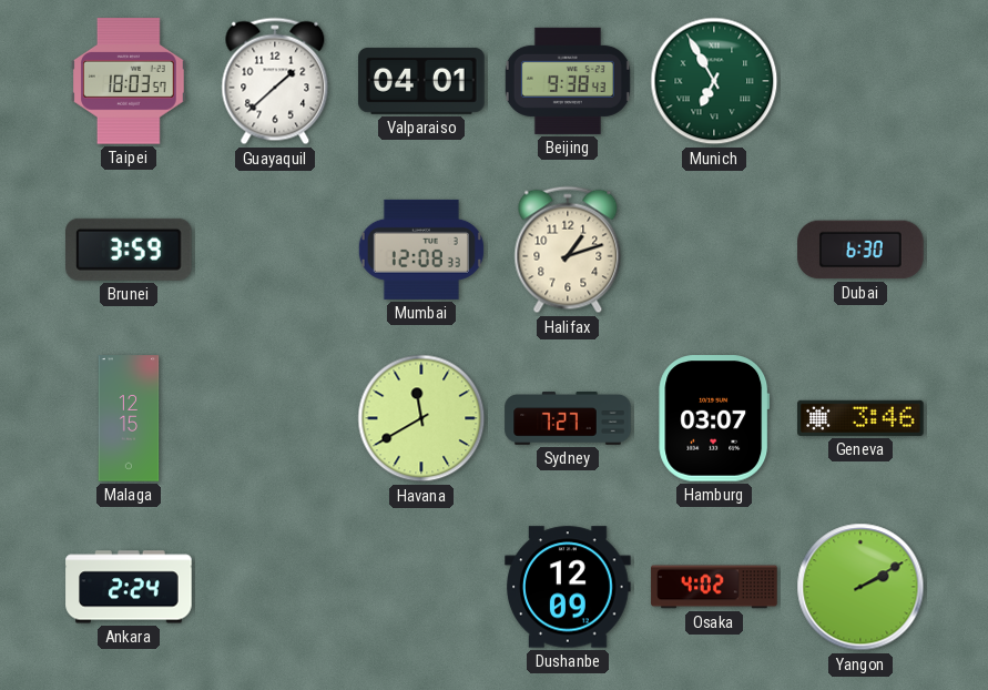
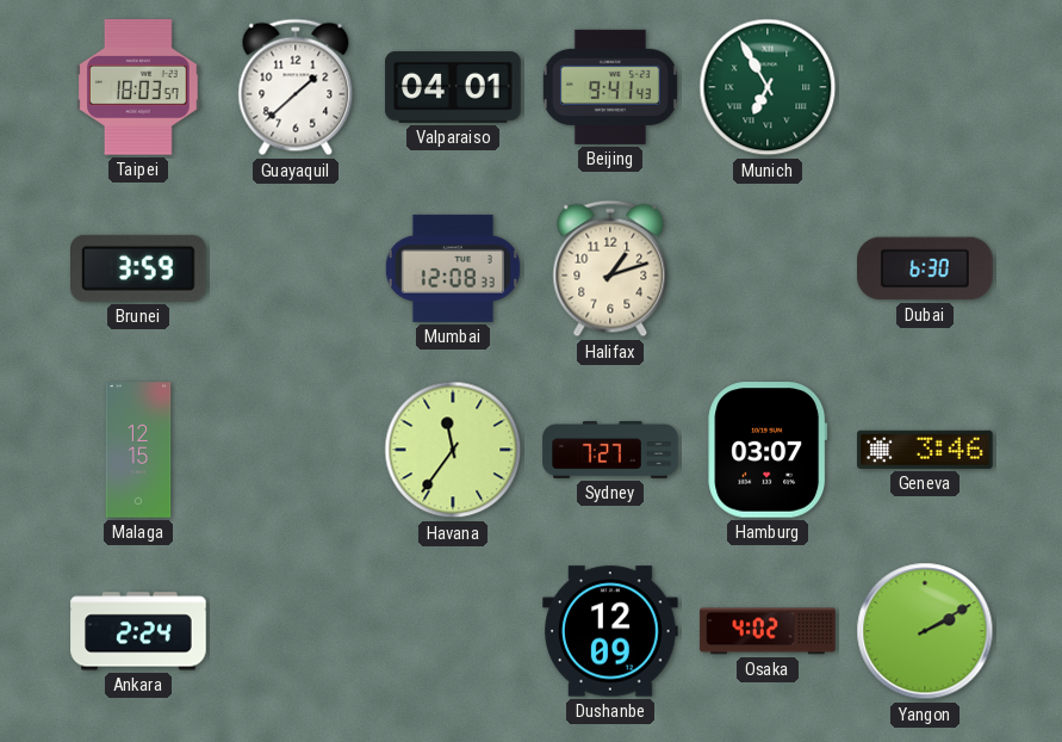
Beijing: 9:38 -> 9:41 (610, 87)
Havana: 11:40 -> 11:36 (453, 450)
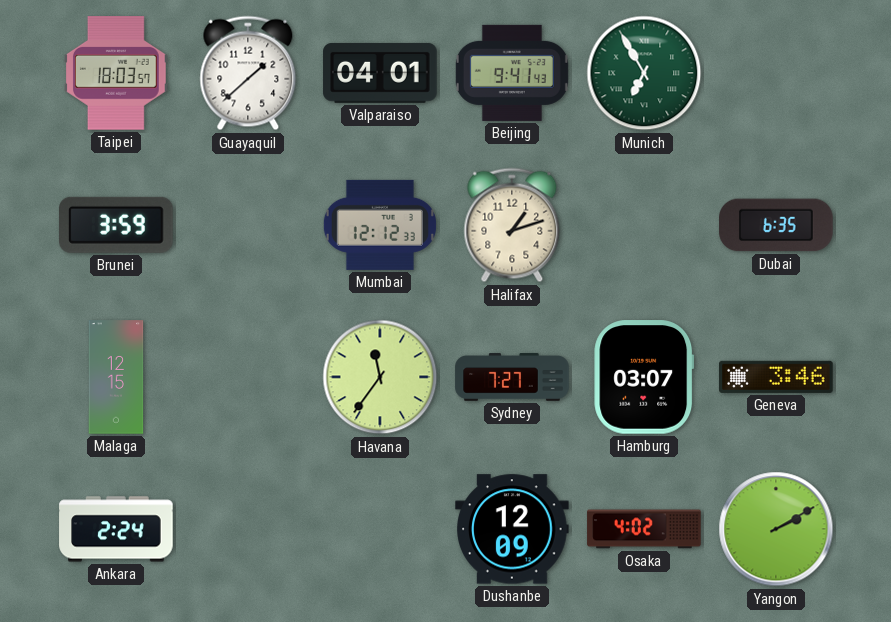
Mumbai: 12:08 -> 12:12 (380, 225)
Dubai: 6:30 -> 6:35 (776, 225)
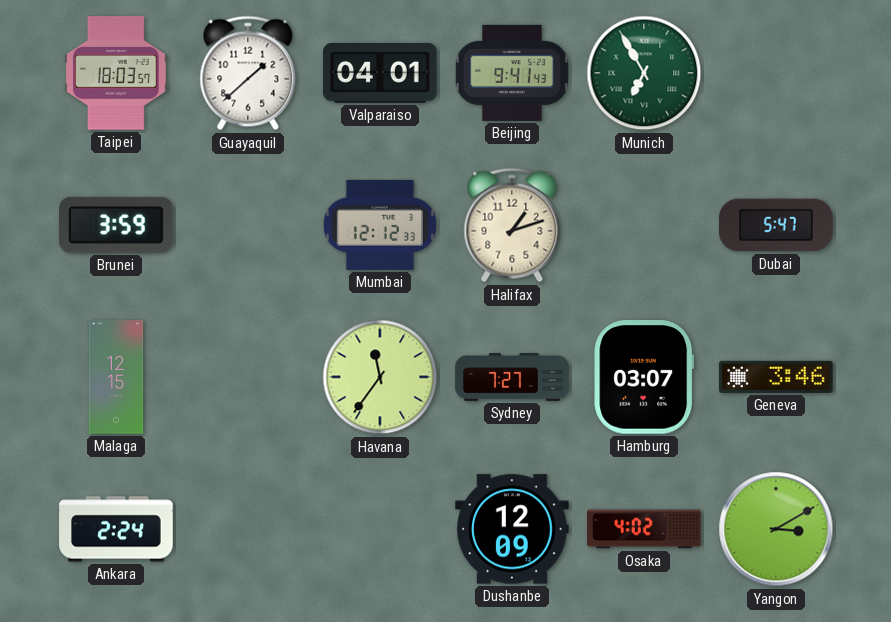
Dubai: 6:35 -> 5:47 (776, 225)
Yangon: 2:10 -> 3:10 (776, 529)
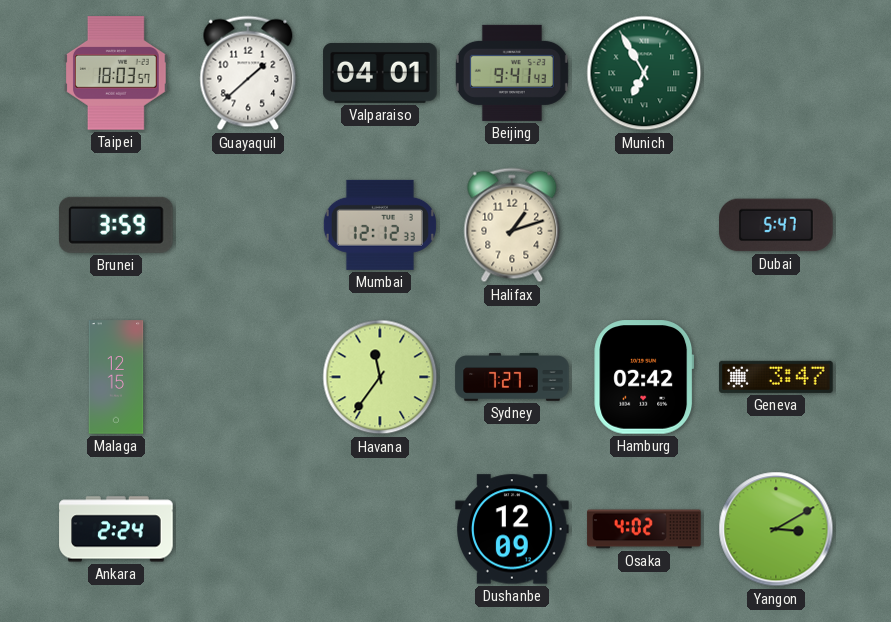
Hamburg: 03:07 -> 02:42 (644, 377)
Geneva: 3:46 -> 3:47 (776, 377)
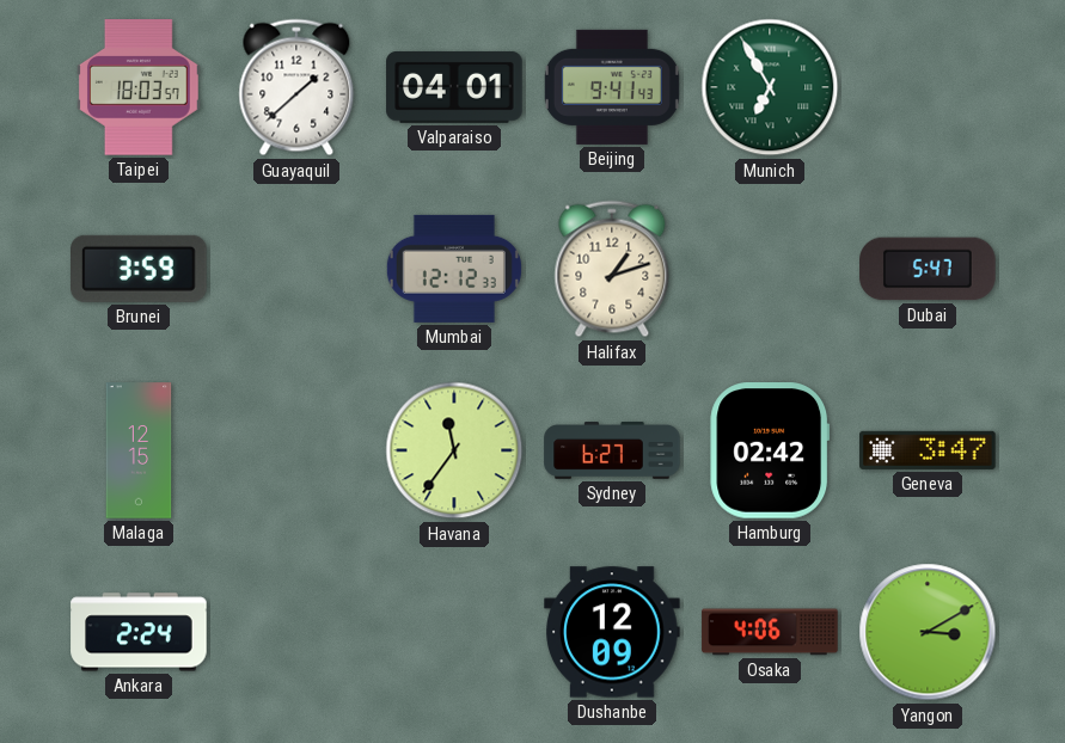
Sydney: 7:27 -> 6:27 (612, 450)
Osaka: 4:02 -> 4:06 (770, 632)
